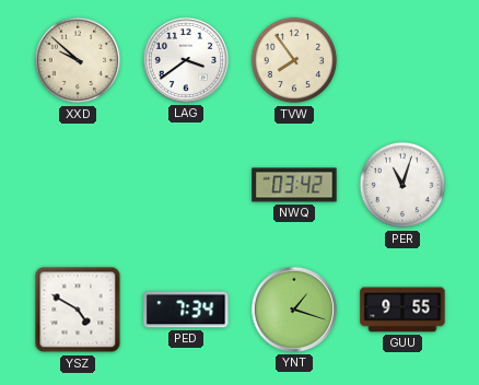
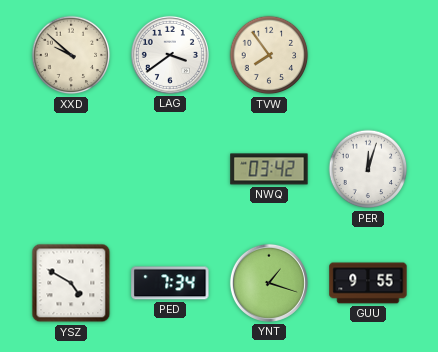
PER: 11:03 -> 12:03 (368, 169)
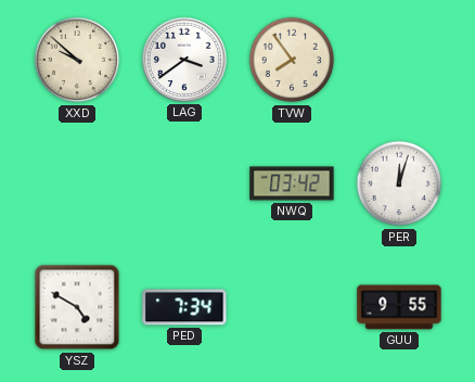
YNT: 1:18 -> none (269, 283)
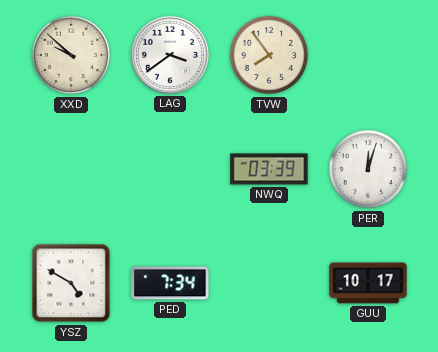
NWQ: 03:42 -> 03:39 (269, 169)
GUU: 9:55 -> 10:17 (368, 283)
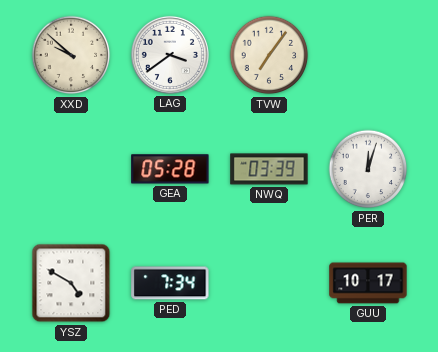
TVW: 7:54 -> 7:06 (269, 55)
GEA: none -> 05:28 (170, 169)
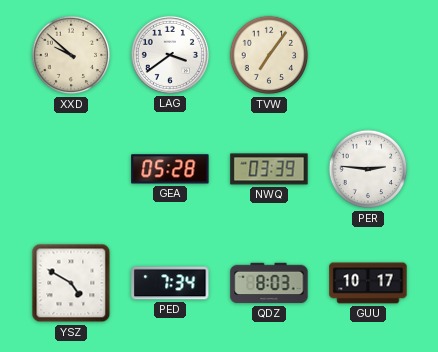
PER: 12:03 -> 2:46 (368, 169)
QDZ: none -> 8:03 (269, 283)
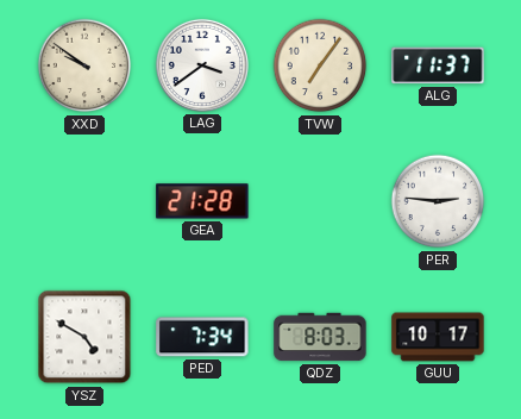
XXD: 9:52 -> 9:51 (84, 65)
ALG: none -> 11:37 (438, 65)
GEA: 05:28 -> 21:28 (202, 201)
NWQ: 03:39 -> none (269, 169)
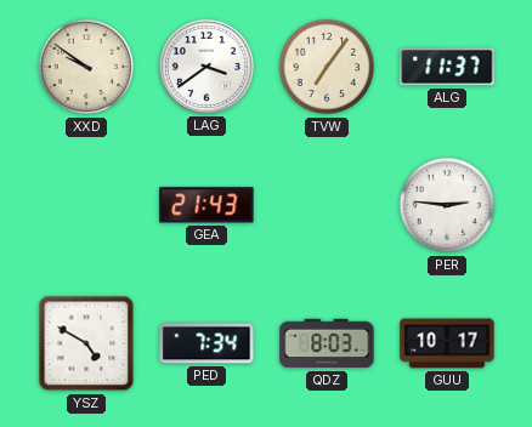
GEA: 21:28 -> 21:43 (206, 205)
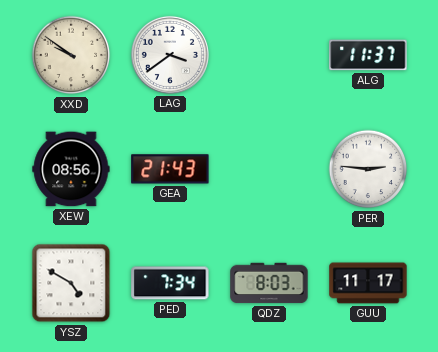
TVW: 7:06 -> none (327, 67)
XEW: none -> 08:56 (71, 169)
GUU: 10:17 -> 11:17 (368, 283)
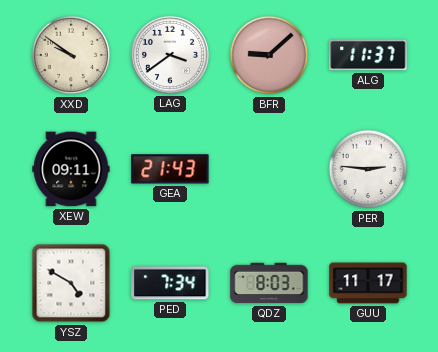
BFR: none -> 9:08 (269, 55)
XEW: 08:56 -> 09:11 (71, 169)
